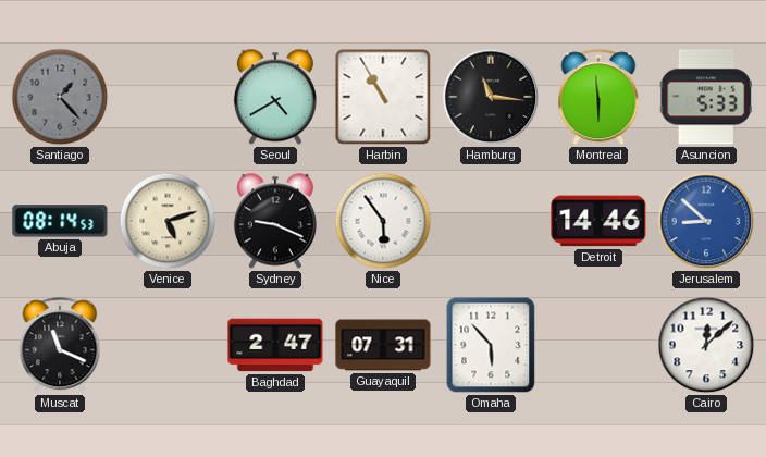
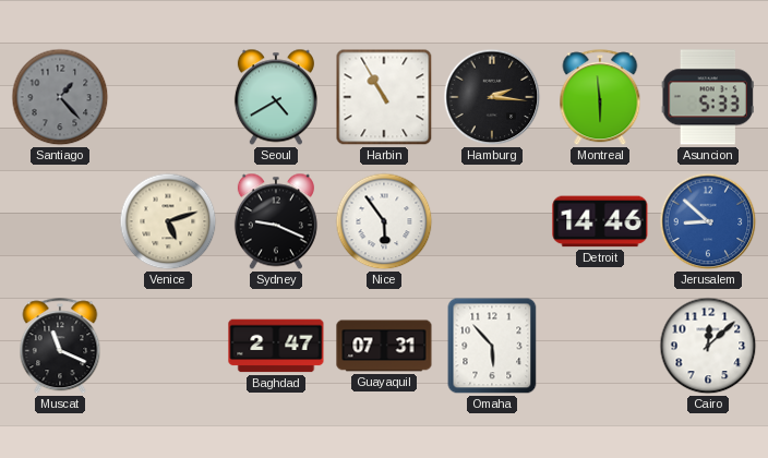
Hamburg: 11:16 -> 2:16 (492, 97)
Abuja: 08:14 -> none (60, 221)
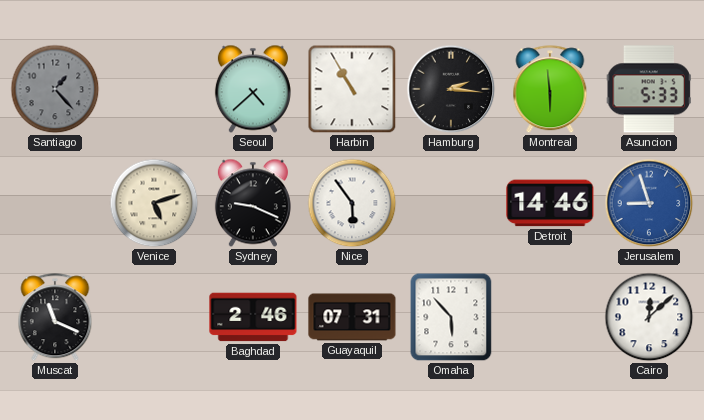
Seoul: 4:40 -> 4:38 (253, 89)
Jerusalem: 8:52 -> 8:57 (649, 203)
Baghdad: 2:47 -> 2:46 (253, 317)
